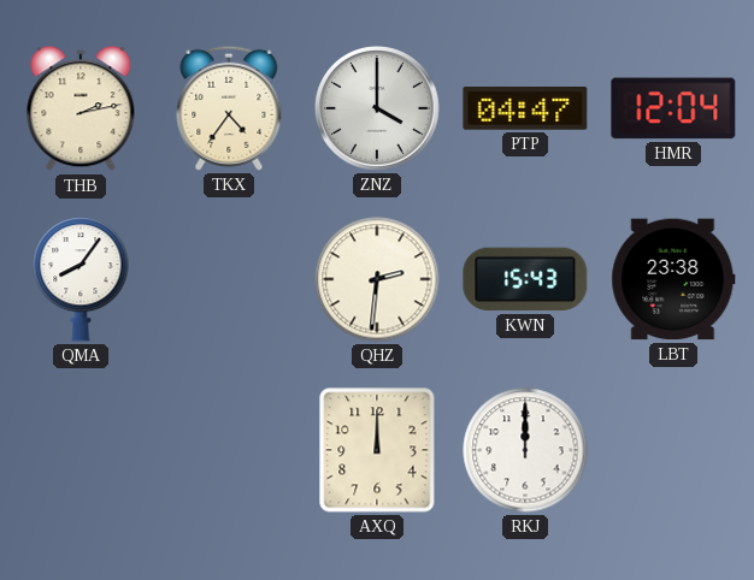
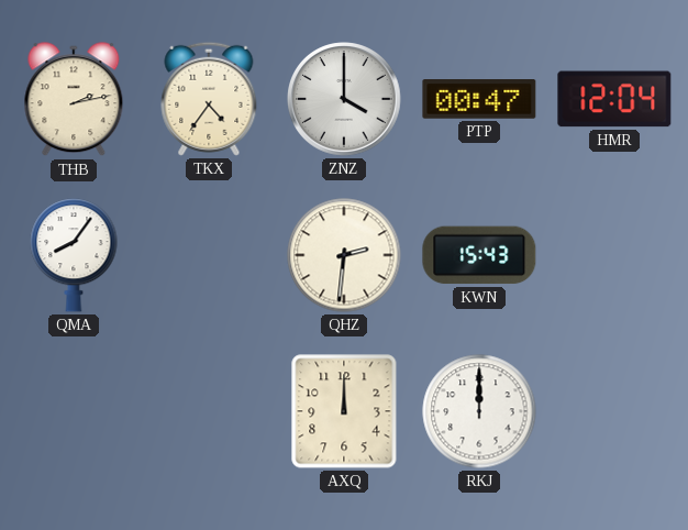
PTP: 04:47 -> 00:47 (479, 100)
LBT: 23:38 -> none (673, 279)
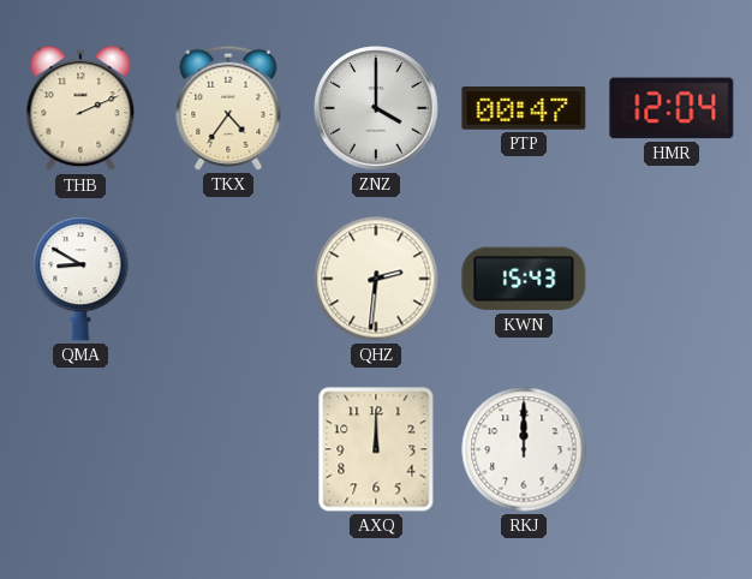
THB: 2:13 -> 2:11 (80, 109)
QMA: 8:06 -> 8:50 (80, 279)
